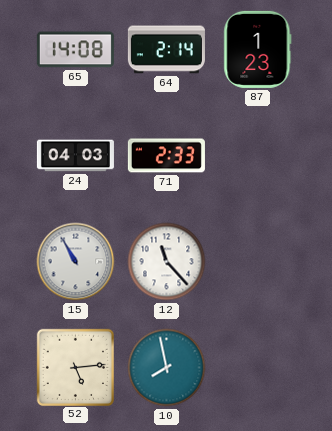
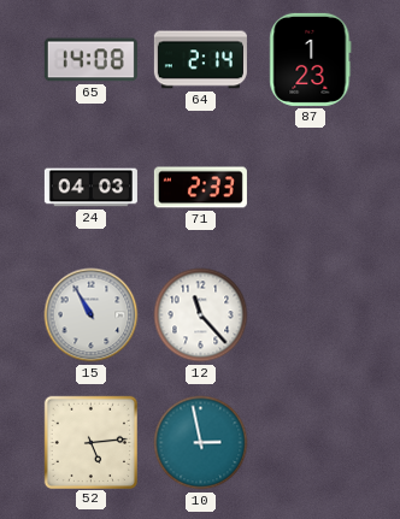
10: 7:58 -> 2:58 (201, 443)
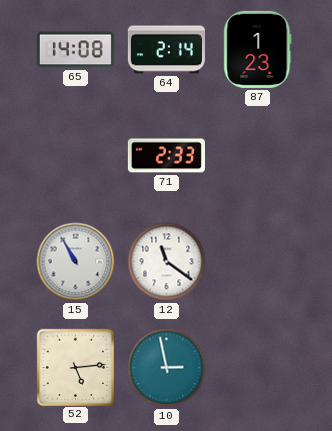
24: 04:03 -> none (90, 188)
12: 11:23 -> 11:21 (167, 262)
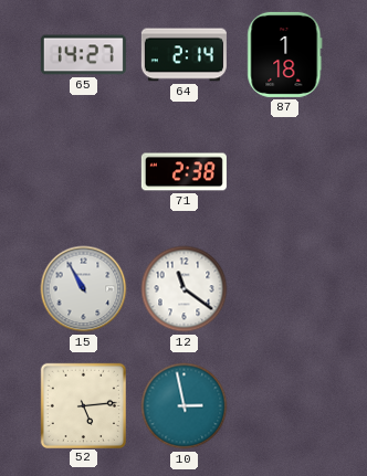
65: 14:08 -> 14:27 (83, 55)
87: 1:23 -> 1:18 (285, 54)
71: 2:33 -> 2:38 (183, 172)
